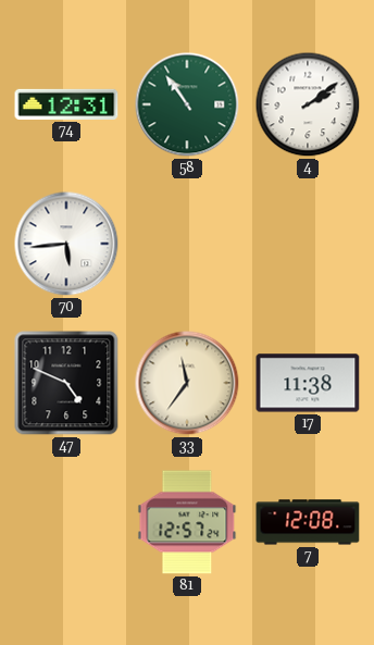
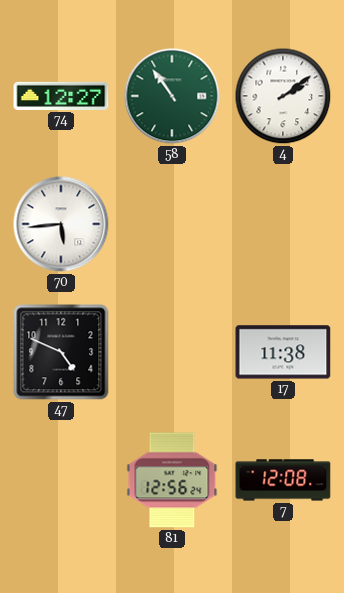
74: 12:31 -> 12:27 (61, 96)
33: 11:36 -> none (187, 383)
81: 12:57 -> 12:56 (172, 480)
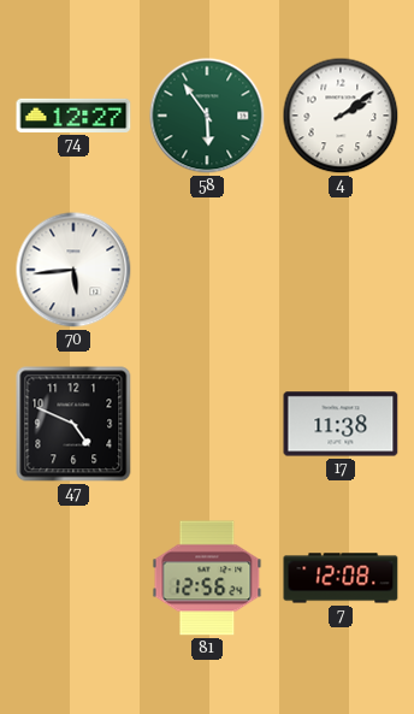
58: 10:54 -> 5:54 (207, 116)
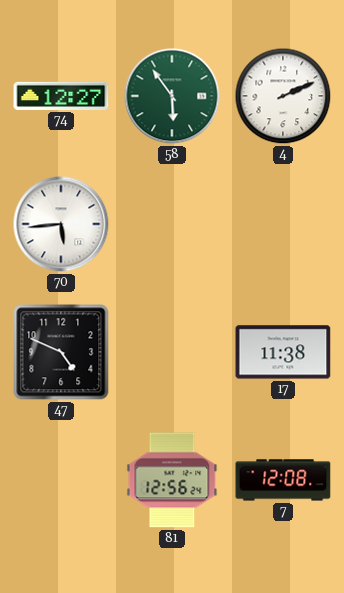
4: 2:09 -> 2:11 (283, 96)
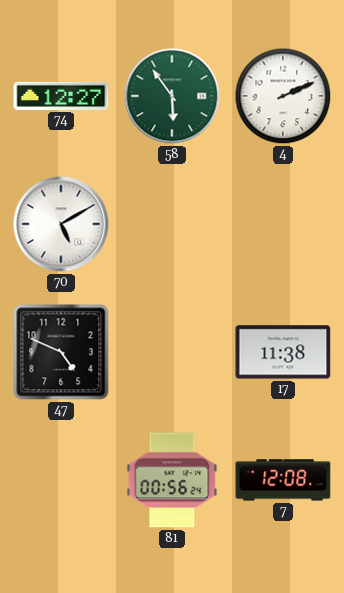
70: 5:44 -> 5:10 (61, 224)
81: 12:56 -> 00:56 (172, 480)
